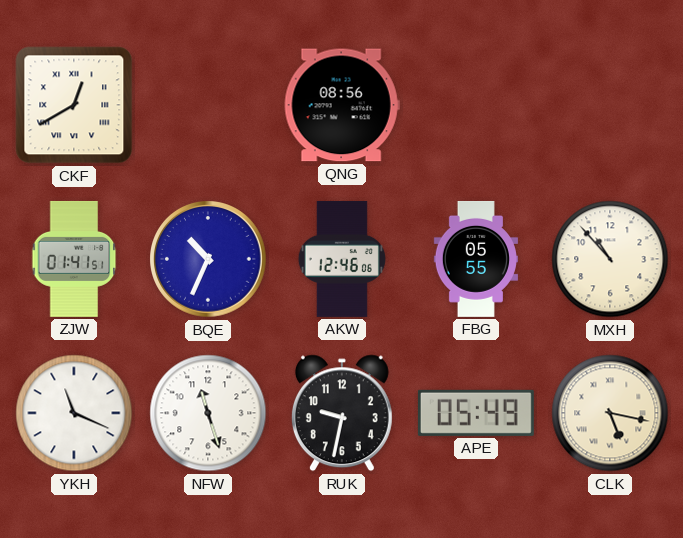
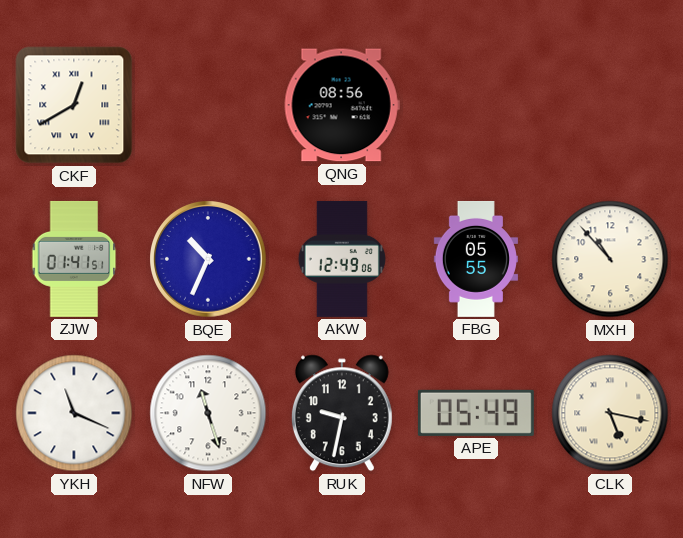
AKW: 12:46 -> 12:49 (342, 259)
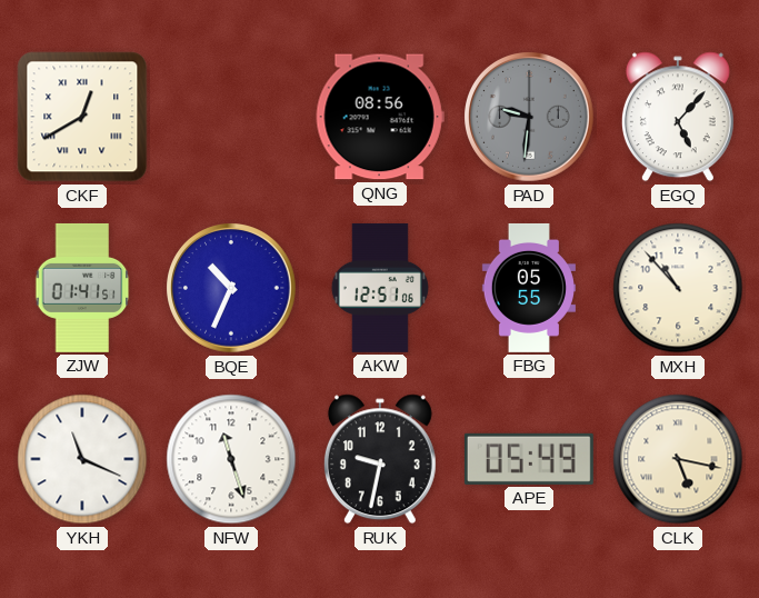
PAD: none -> 9:31 (529, 117)
EGQ: none -> 5:07 (678, 117)
AKW: 12:49 -> 12:51 (380, 288)
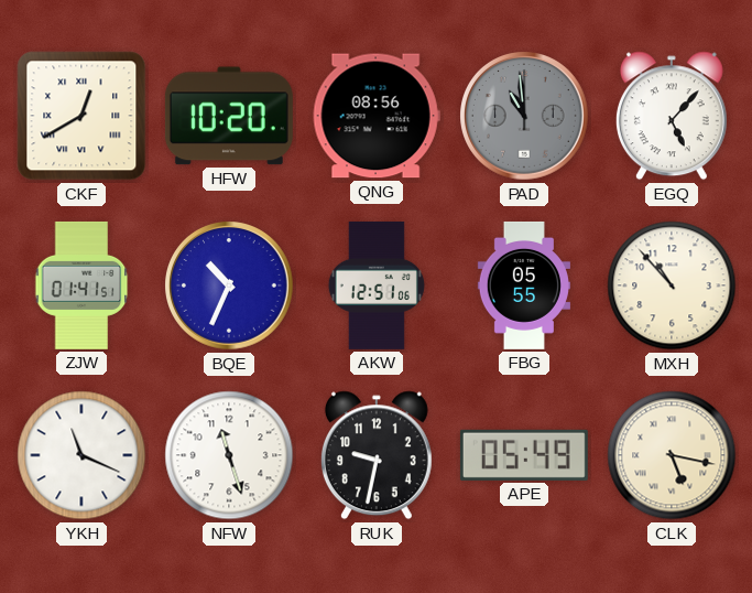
HFW: none -> 10:20 (229, 116)
PAD: 9:31 -> 10:59 (524, 116)
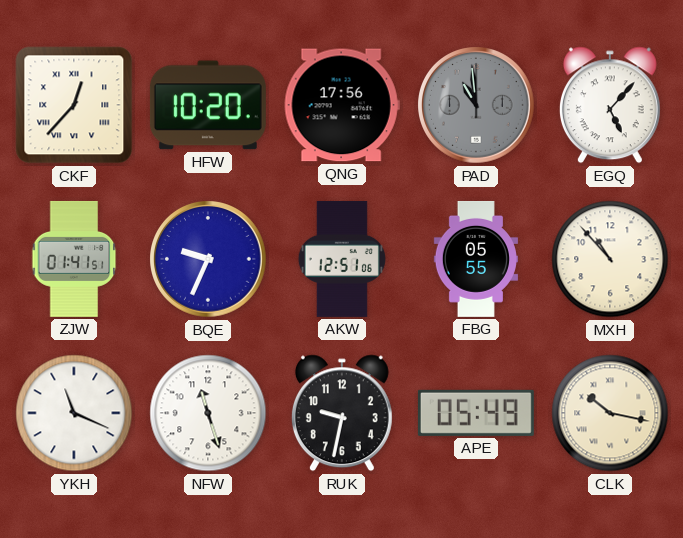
CKF: 12:40 -> 12:37 (74, 105)
QNG: 08:56 -> 17:56 (342, 105)
BQE: 10:34 -> 9:34 (208, 259)
CLK: 5:17 -> 10:17 (610, 413)
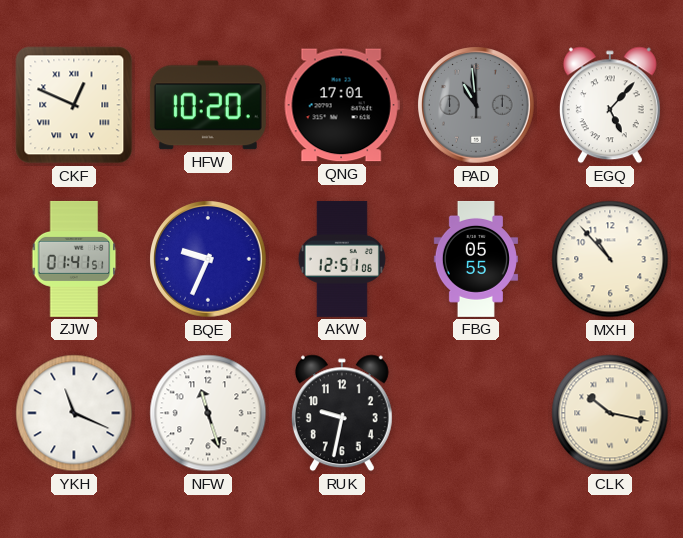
CKF: 12:37 -> 12:49 (74, 105)
QNG: 17:56 -> 17:01 (342, 105)
APE: 05:49 -> none (476, 413)
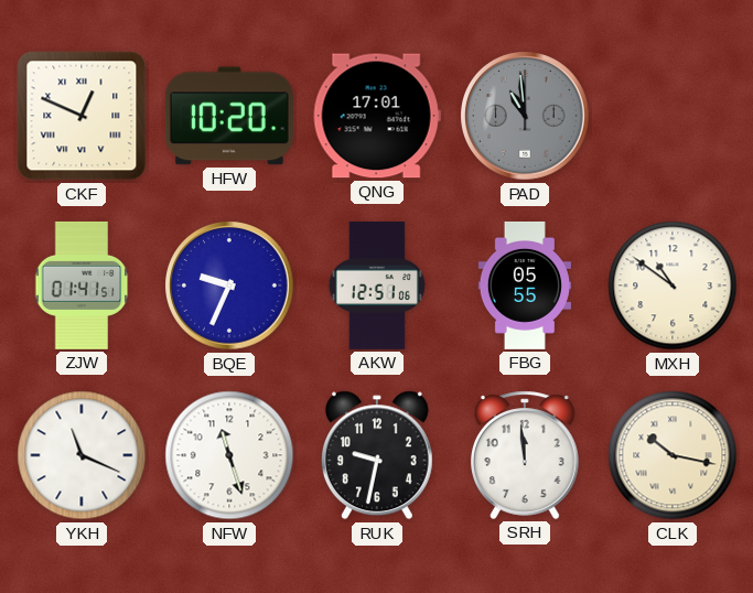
EGQ: 5:07 -> none (610, 105)
MXH: 10:53 -> 10:51 (673, 285)
SRH: none -> 11:59 (526, 455)
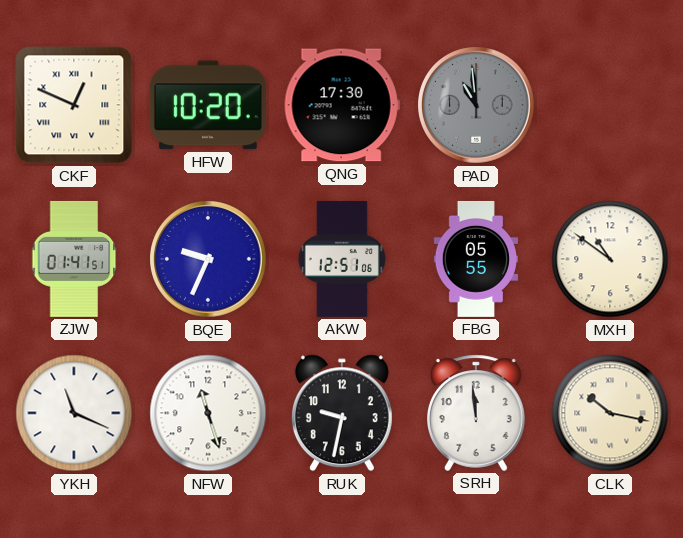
QNG: 17:01 -> 17:30 (342, 105)
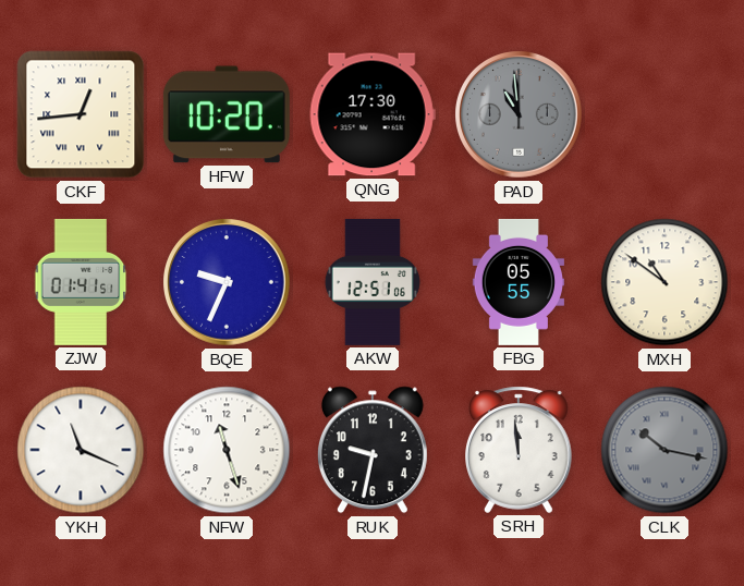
CKF: 12:49 -> 12:44 (81, 114)
CLK dial: cream -> grey (664, 450)
